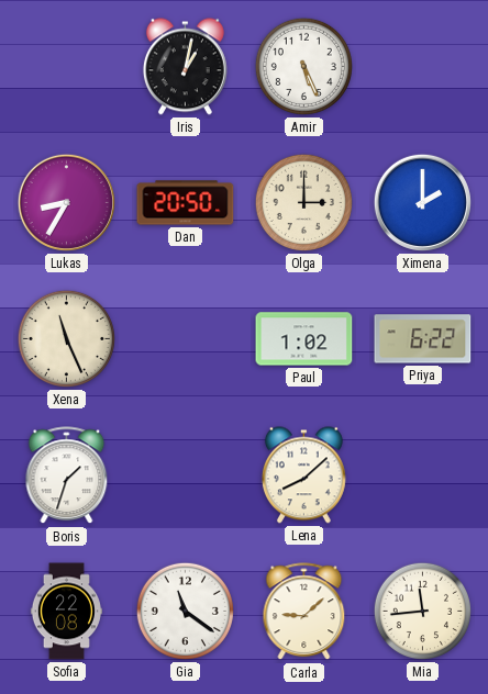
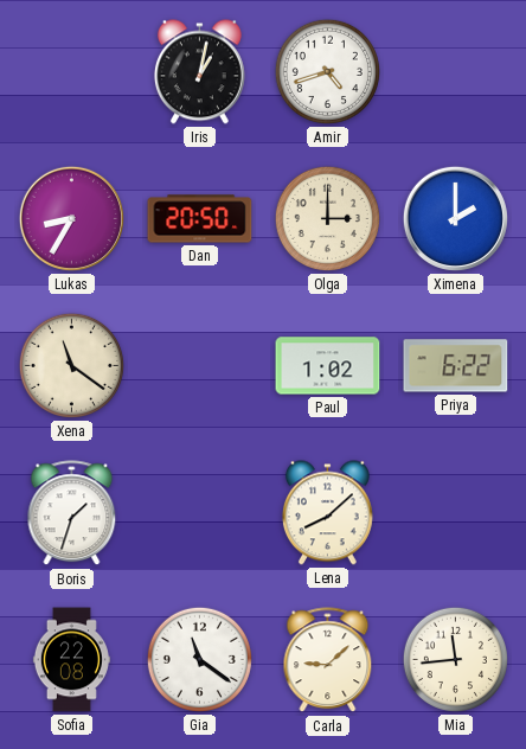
Amir: 5:26 -> 4:42 (327, 71)
Xena: 11:26 -> 11:21 (71, 365)
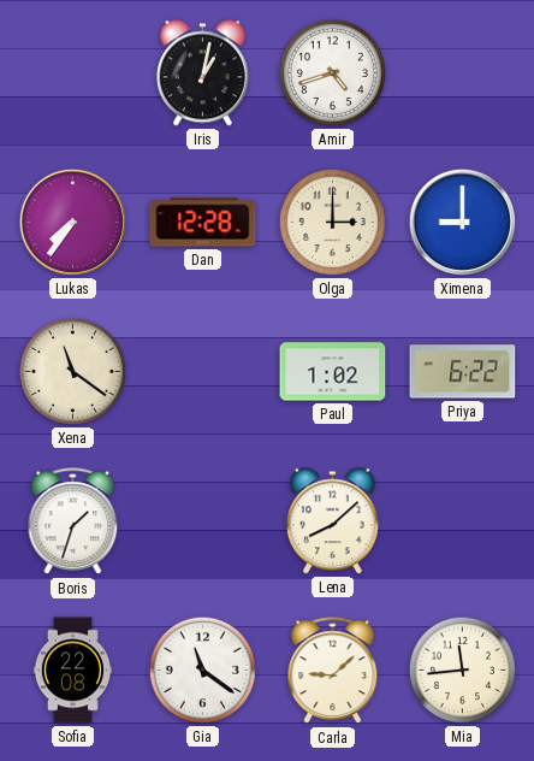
Lukas: 8:35 -> 7:36 (72, 222)
Dan: 20:50 -> 12:28 (203, 223)
Ximena: 2:00 -> 9:00 (462, 222)
